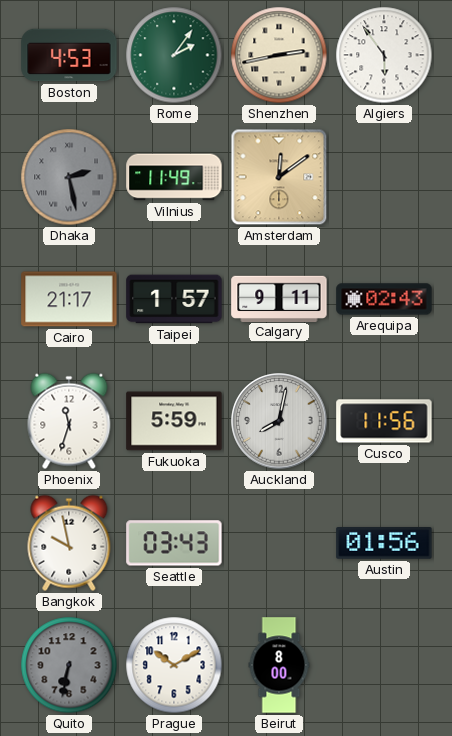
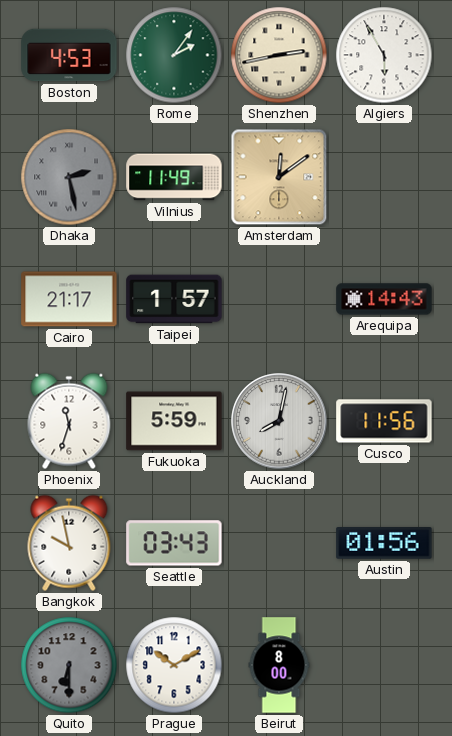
Algiers: 5:54 -> 5:55 (384, 55)
Calgary: 9:11 -> none (279, 298)
Arequipa: 02:43 -> 14:43 (384, 299)
Quito: 6:32 -> 6:30 (69, 665)
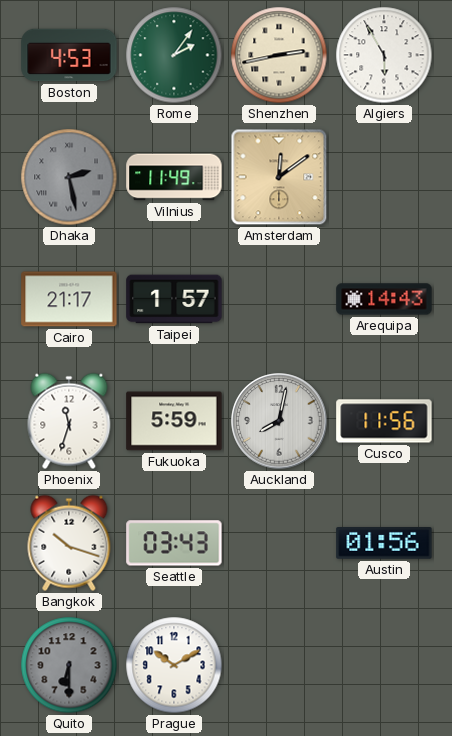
Bangkok: 9:58 -> 10:18 (69, 543)
Beirut: 8:00 -> none (279, 665)
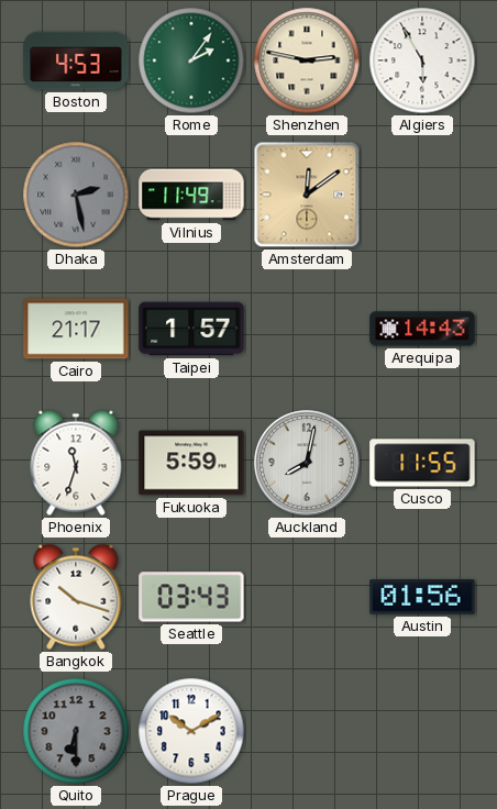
Shenzhen: 2:43 -> 2:47 (307, 60)
Cusco: 11:56 -> 11:55 (422, 463)
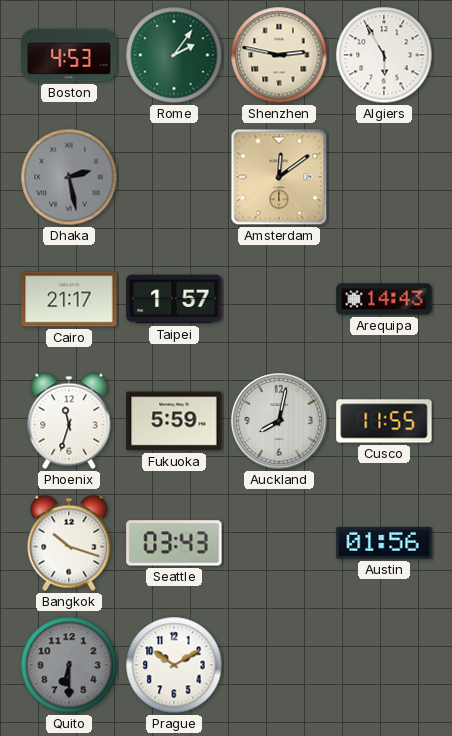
Vilnius: 11:49 -> none (191, 195)
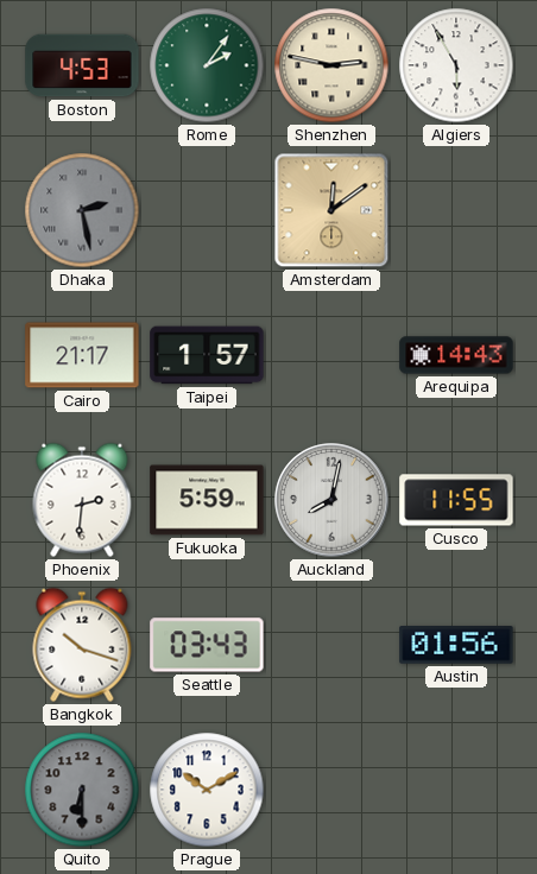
Phoenix: 11:33 -> 2:31 (82, 500)
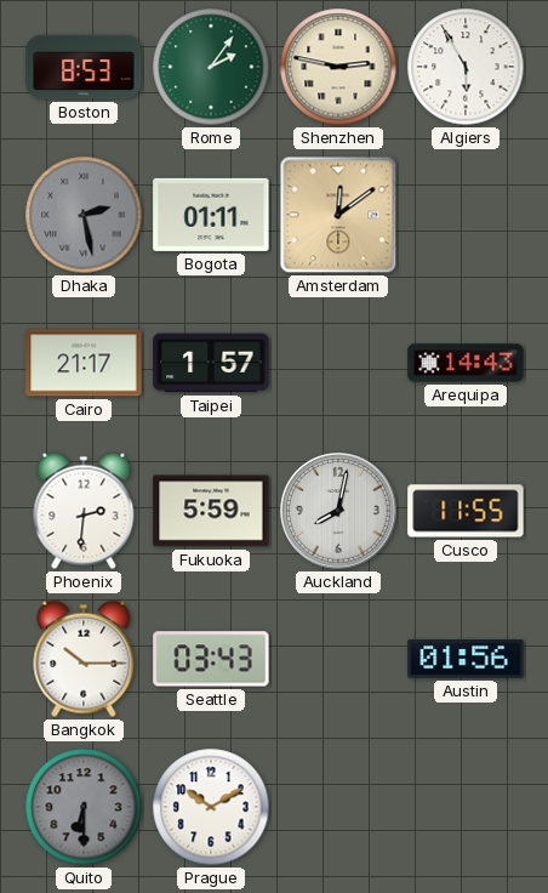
Boston: 4:53 -> 8:53 (84, 67)
Bogota: none -> 01:11 (211, 215)
Bangkok: 10:18 -> 10:15 (84, 659)
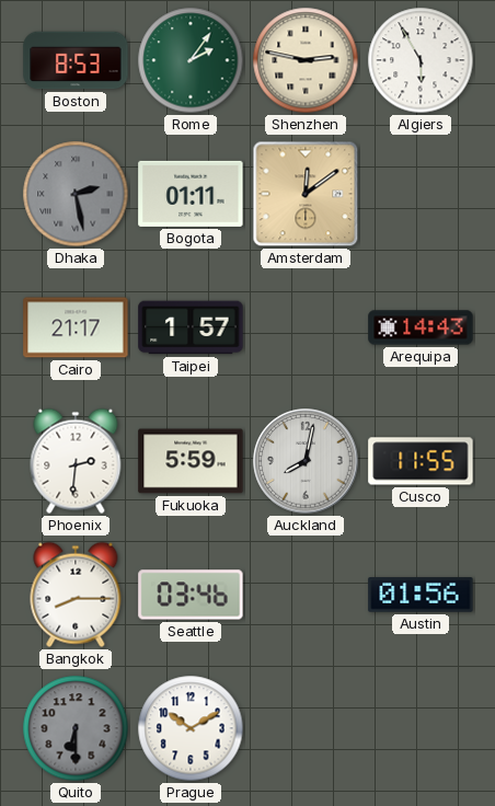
Bangkok: 10:15 -> 8:15 (76, 595)
Seattle: 03:43 -> 03:46 (191, 595)
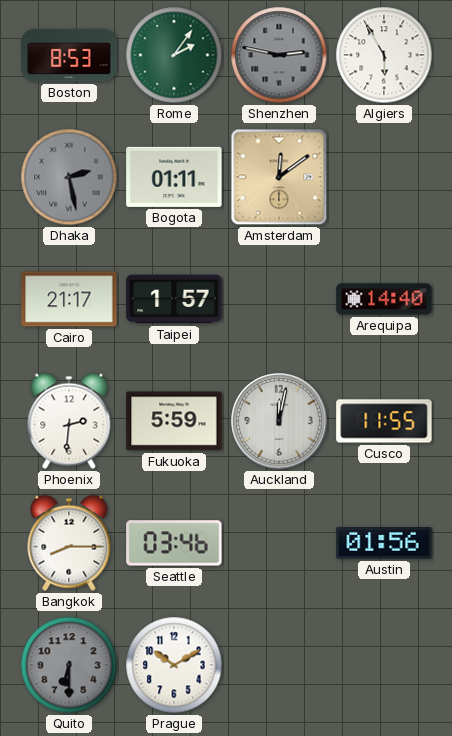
Shenzhen dial: cream -> grey (279, 55)
Arequipa: 14:43 -> 14:40 (384, 299)
Auckland: 8:02 -> 12:02 (279, 421)
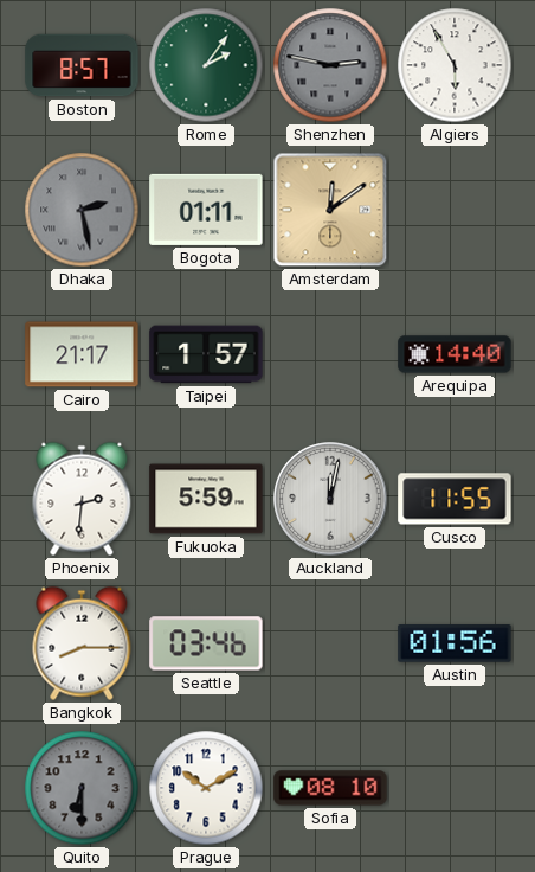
Boston: 8:53 -> 8:57 (82, 65)
Sofia: none -> 08:10 (330, 788)
